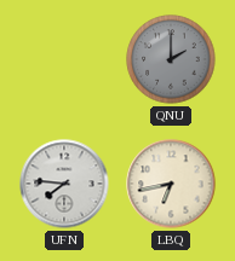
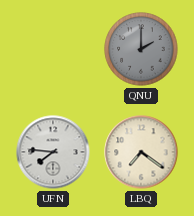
LBQ: 6:43 -> 7:21 (141, 152)
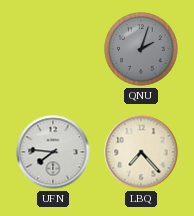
QNU: 2:00 -> 2:03 (141, 49)
LBQ: 7:21 -> 7:23 (141, 152)
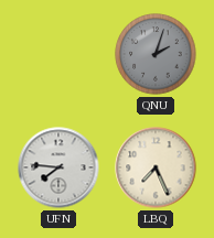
LBQ: 7:23 -> 7:26 (156, 167)
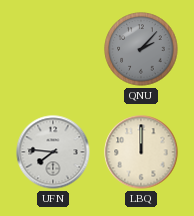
QNU: 2:03 -> 2:07 (141, 49)
LBQ: 7:26 -> 12:00 (141, 152)
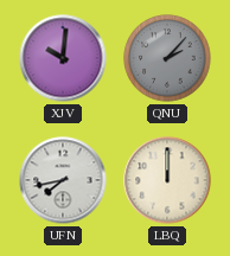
XJV: none -> 10:01 (63, 58)
UFN: 7:46 -> 7:43 (63, 180)
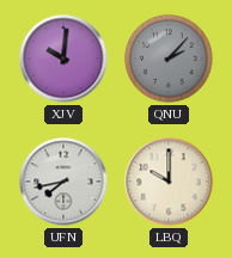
LBQ: 12:00 -> 10:00 (169, 182)
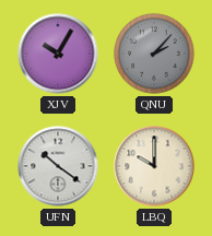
XJV: 10:01 -> 10:05 (58, 54)
UFN: 7:43 -> 10:21 (58, 166)
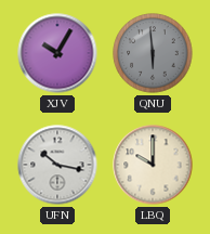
QNU: 2:07 -> 5:59 (153, 53)
UFN: 10:21 -> 10:17 (57, 165)
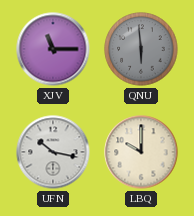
XJV: 10:05 -> 11:15 (53, 49)
